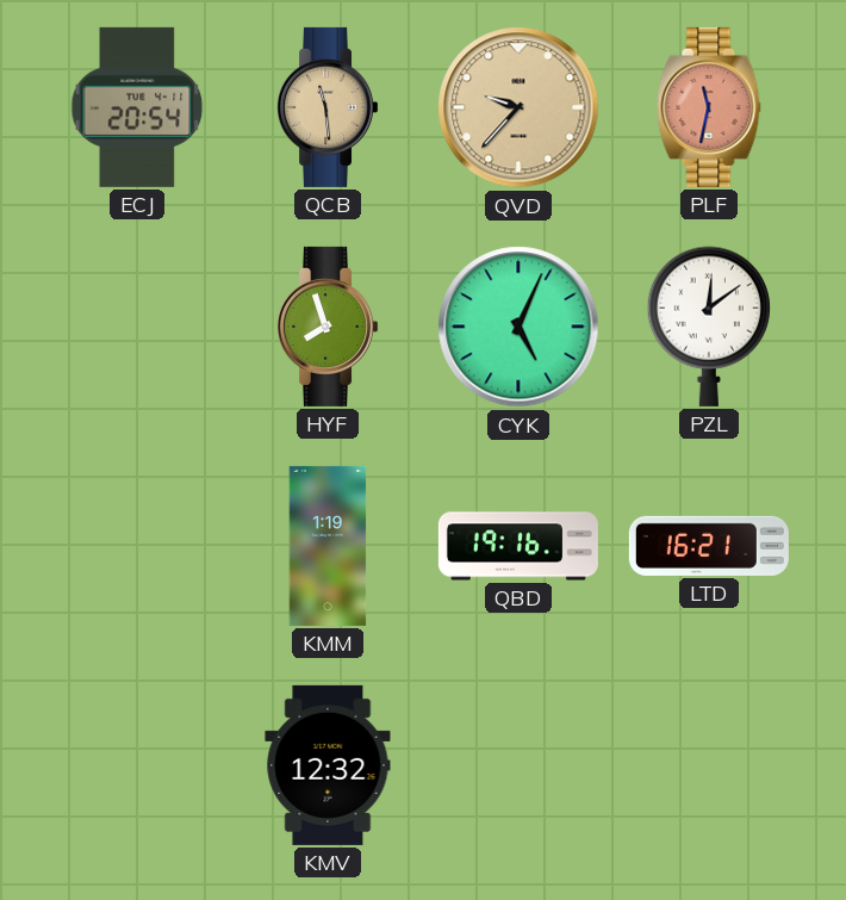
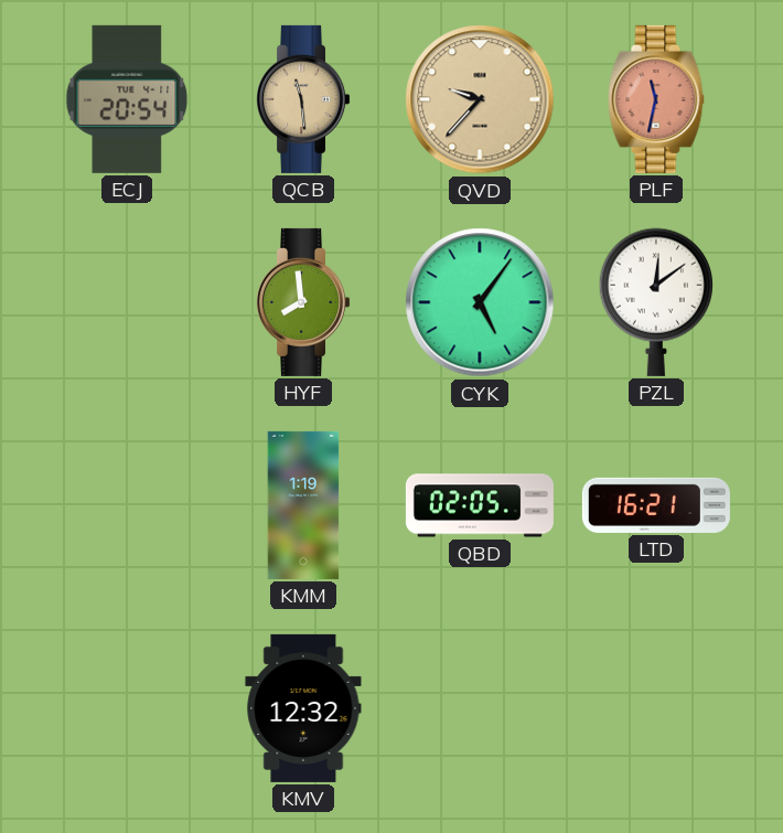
HYF: 7:57 -> 7:59 (303, 302)
CYK: 5:04 -> 5:06 (480, 302)
QBD: 19:16 -> 02:05 (480, 505)
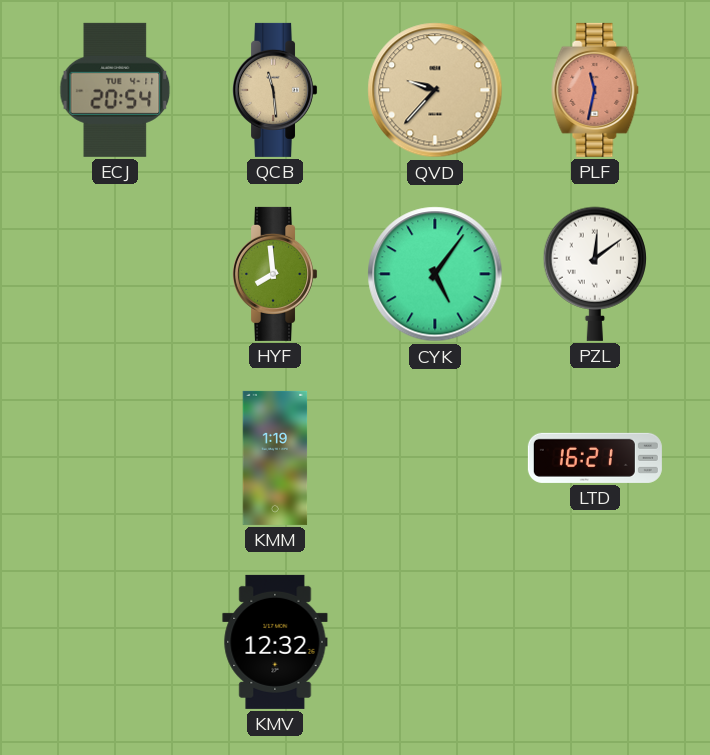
QBD: 02:05 -> none (480, 505)
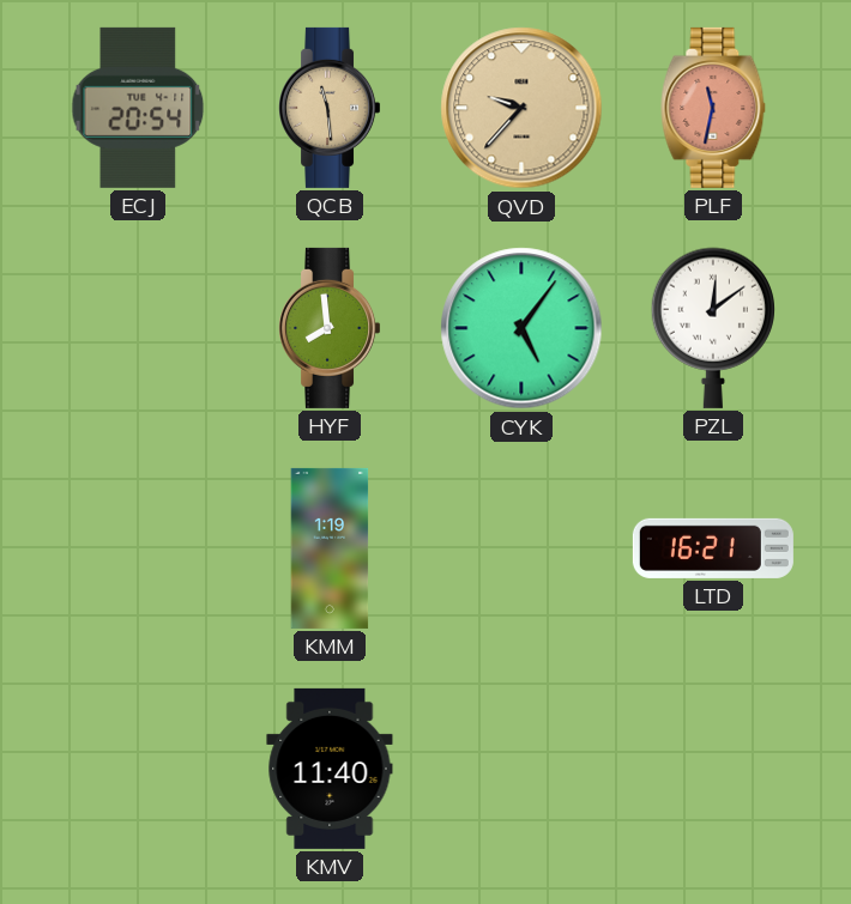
KMV: 12:32 -> 11:40 (330, 769)
